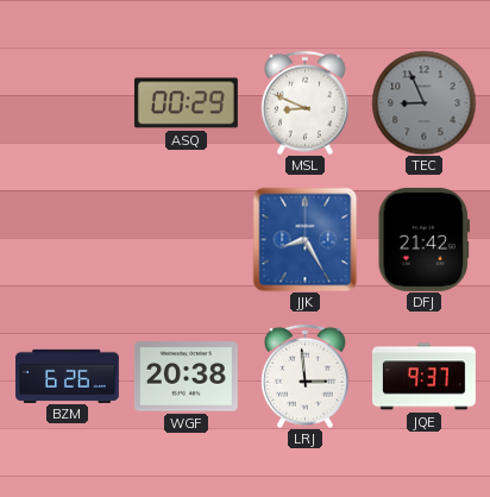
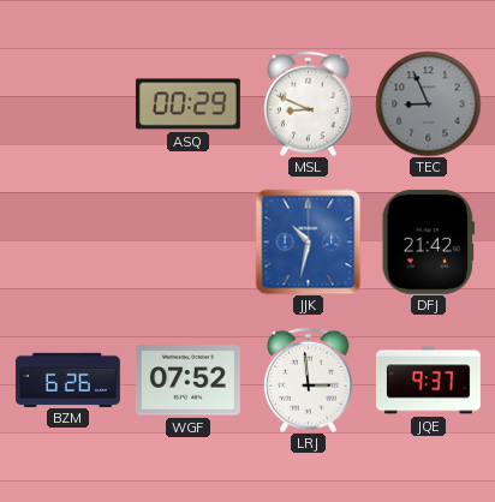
JJK: 8:25 -> 10:32 (308, 241)
WGF: 20:38 -> 07:52 (187, 381)
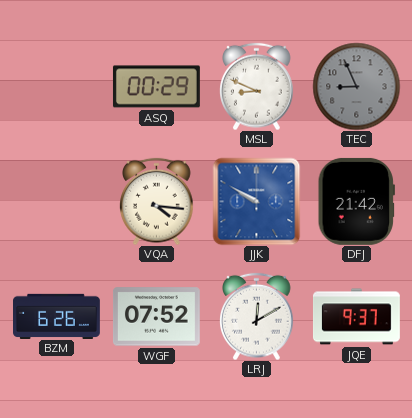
VQA: none -> 4:16 (157, 201)
JJK: 10:32 -> 9:50 (256, 201)
LRJ: 2:59 -> 12:10 (257, 316)
